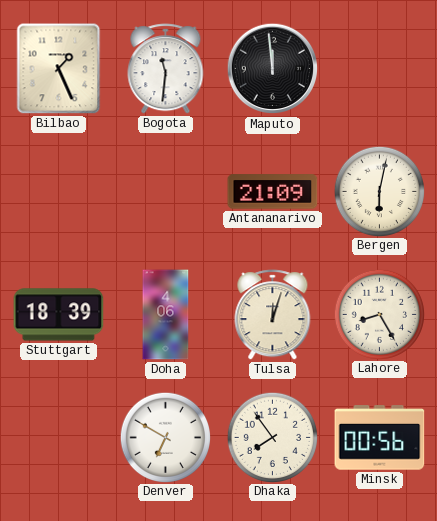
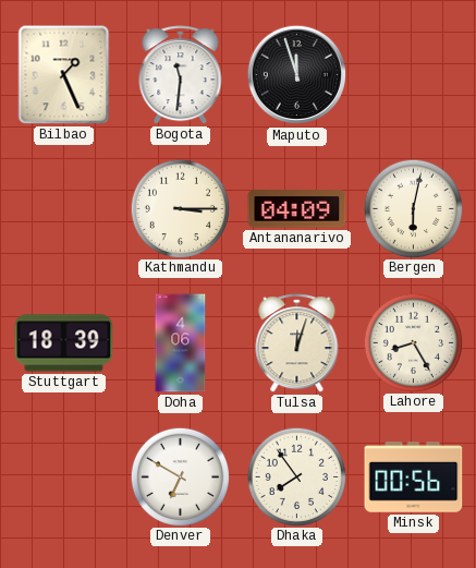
Maputo: 11:59 -> 11:57 (297, 75)
Kathmandu: none -> 3:15 (180, 208)
Antananarivo: 21:09 -> 04:09 (297, 209)
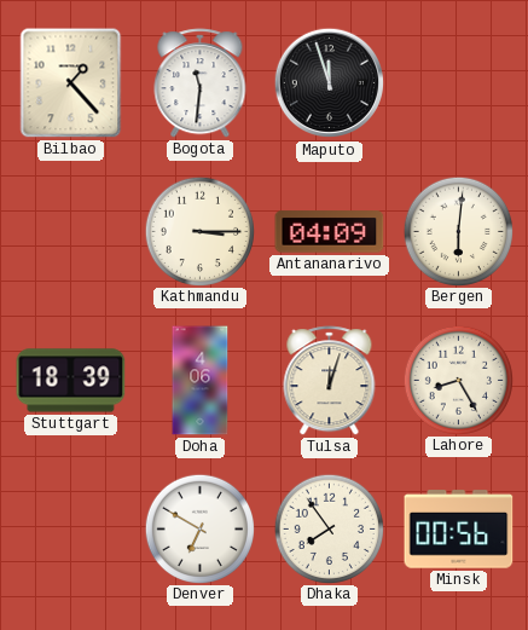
Bilbao: 1:26 -> 1:23 (71, 83)
Bergen: 6:02 -> 6:01 (458, 231)
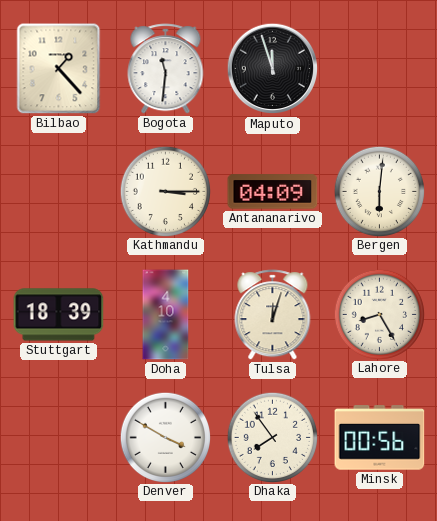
Doha: 4:06 -> 4:10 (166, 315)
Denver: 6:50 -> 3:50 (165, 437)
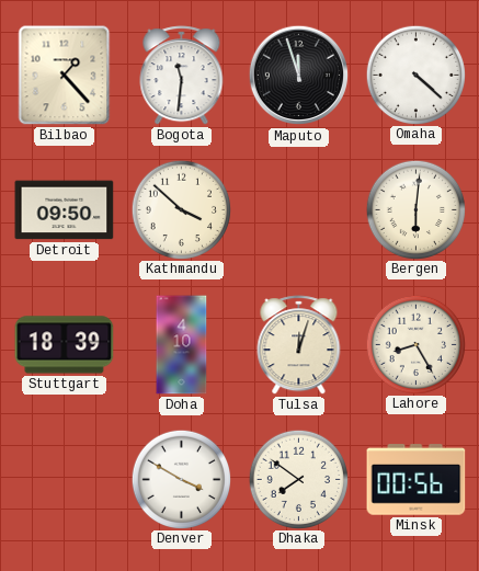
Omaha: none -> 4:22 (415, 75)
Detroit: none -> 09:50 (65, 210)
Kathmandu: 3:15 -> 3:52 (181, 209)
Antananarivo: 04:09 -> none (273, 192)
Dhaka: 7:54 -> 7:51 (298, 479)
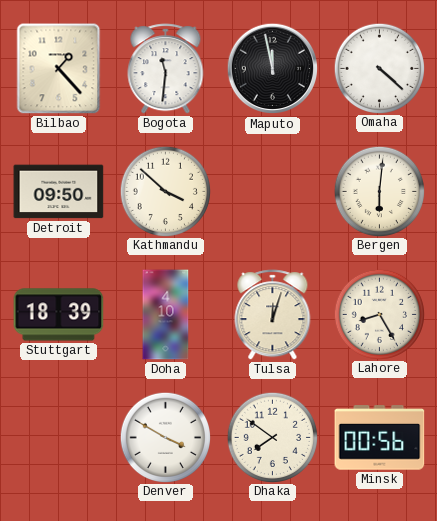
Maputo: 11:57 -> 11:58 (273, 69)
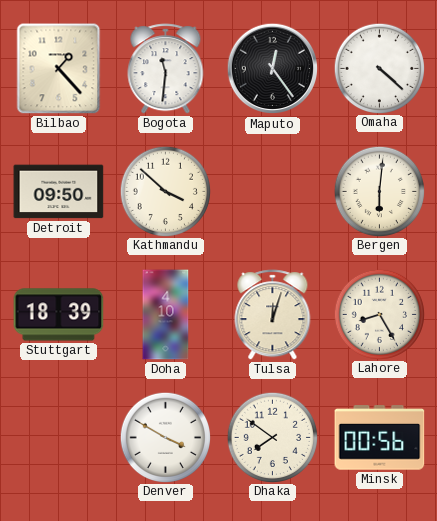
Maputo: 11:58 -> 12:24 (273, 69)
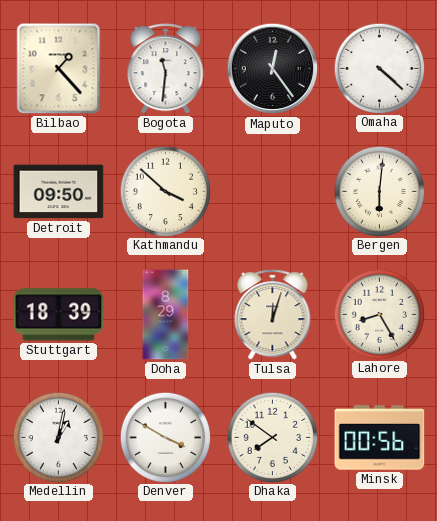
Doha: 4:10 -> 8:29 (166, 315)
Medellin: none -> 1:02 (58, 437)
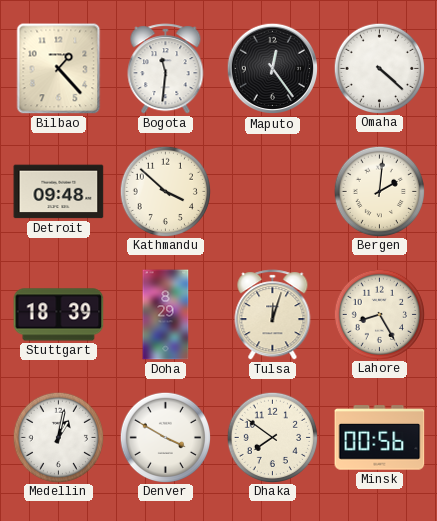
Detroit: 09:50 -> 09:48 (59, 192)
Bergen: 6:01 -> 2:01 (379, 191)
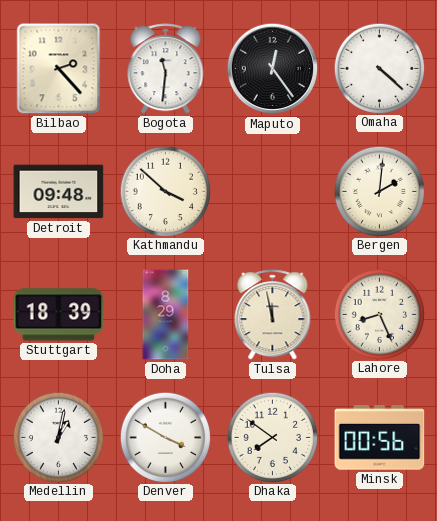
Bilbao: 1:23 -> 2:23 (59, 69)
Tulsa: 12:03 -> 11:58 (273, 315)
Lahore: 8:25 -> 8:26 (379, 314)
